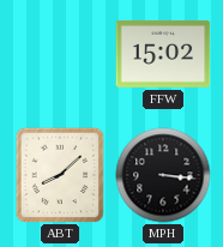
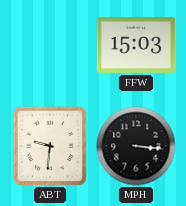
FFW: 15:02 -> 15:03 (136, 45)
ABT: 8:08 -> 9:31 (50, 146)
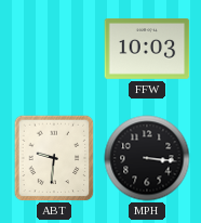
FFW: 15:03 -> 10:03 (147, 49)
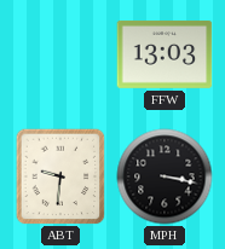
FFW: 10:03 -> 13:03 (165, 54)
MPH: 3:16 -> 3:17 (165, 176)
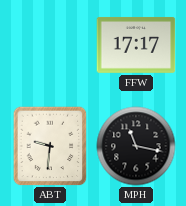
FFW: 13:03 -> 17:17 (136, 45)
MPH: 3:17 -> 11:17 (136, 146)
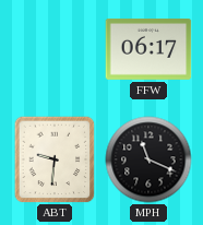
FFW: 17:17 -> 06:17 (148, 49)
MPH: 11:17 -> 11:19 (148, 159)
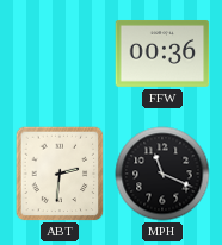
FFW: 06:17 -> 00:36 (162, 54)
ABT: 9:31 -> 2:31 (60, 174)
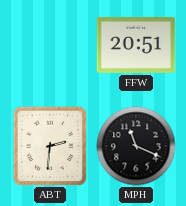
FFW: 00:36 -> 20:51 (136, 45)
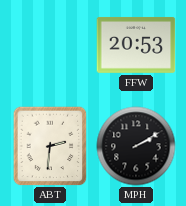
FFW: 20:51 -> 20:53 (136, 45)
MPH: 11:19 -> 2:10 (136, 146)
